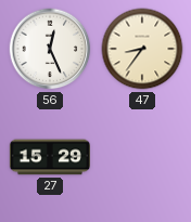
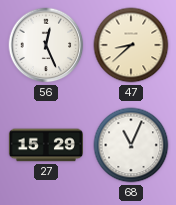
47: 8:36 -> 8:38 (131, 45)
68: none -> 11:04 (131, 145)
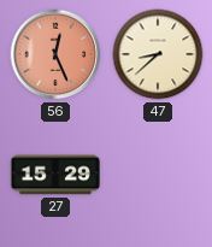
56 dial: white -> salmon (55, 54)
68: 11:04 -> none (131, 145)
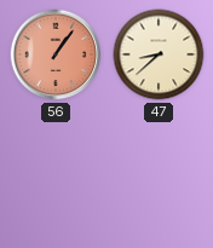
56: 12:26 -> 1:06 (56, 54)
27: 15:29 -> none (55, 175)
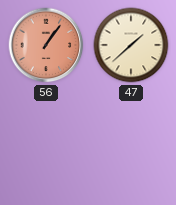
47: 8:38 -> 1:38 (131, 45)
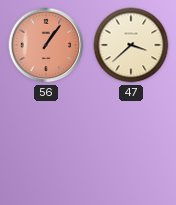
47: 1:38 -> 3:38 (131, 45)
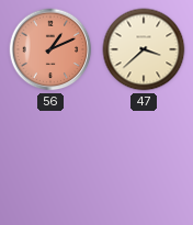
56: 1:06 -> 1:11 (50, 49)
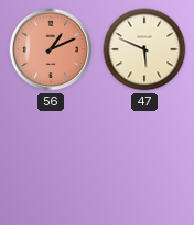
47: 3:38 -> 5:49 (144, 49)
